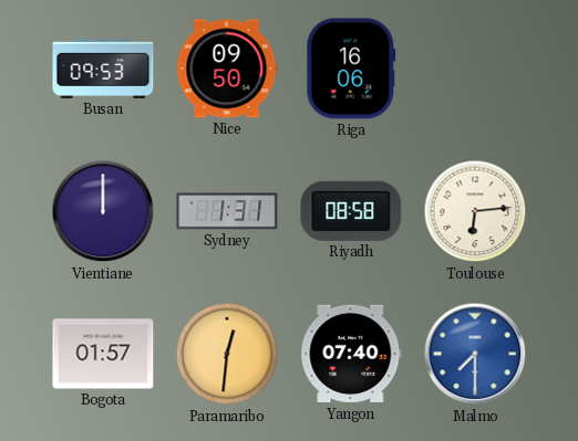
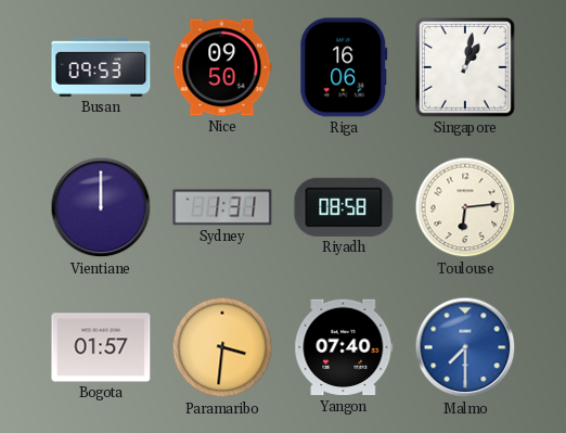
Singapore: none -> 1:02 (465, 67)
Paramaribo: 12:31 -> 3:31 (222, 347)
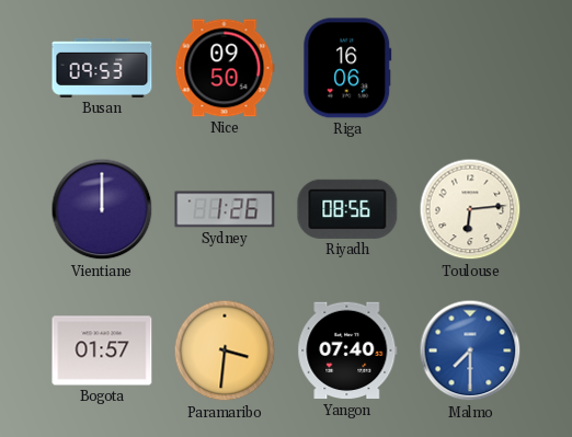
Singapore: 1:02 -> none (465, 67)
Sydney: 1:31 -> 1:26 (225, 209)
Riyadh: 08:58 -> 08:56 (347, 209)
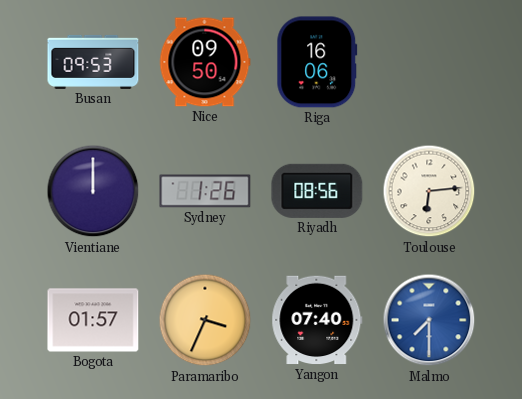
Paramaribo: 3:31 -> 3:34 (205, 320)
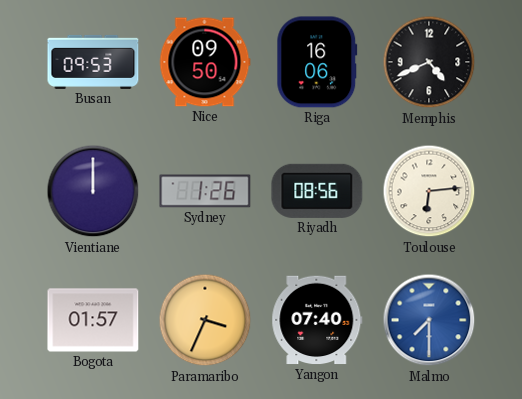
Memphis: none -> 4:41 (429, 62)
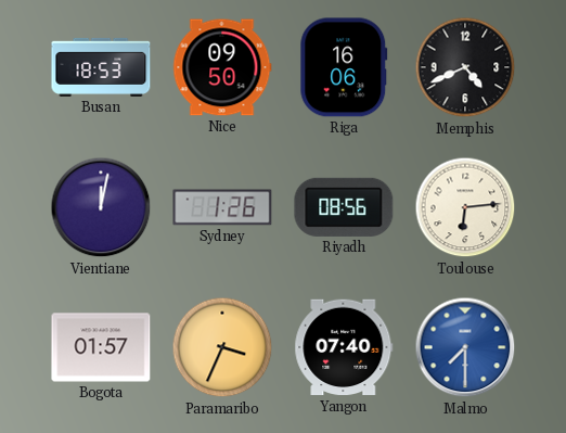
Busan: 09:53 -> 18:53 (101, 67)
Vientiane: 12:00 -> 12:02 (101, 207)
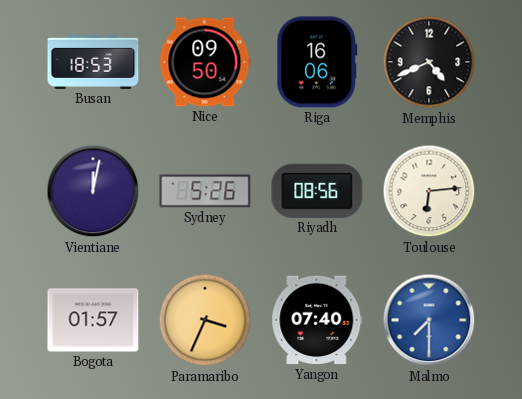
Sydney: 1:26 -> 5:26 (205, 191)
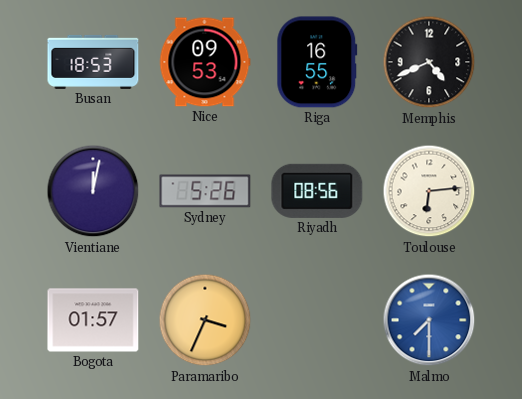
Nice: 09:50 -> 09:53 (205, 62)
Riga: 16:06 -> 16:55 (317, 62)
Yangon: 07:40 -> none (317, 320)
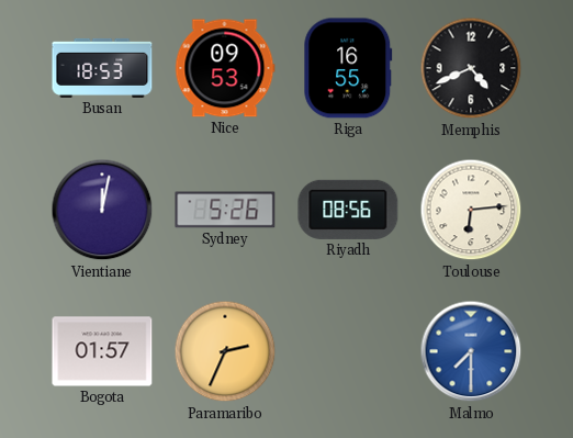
Paramaribo: 3:34 -> 2:34 (225, 351)
